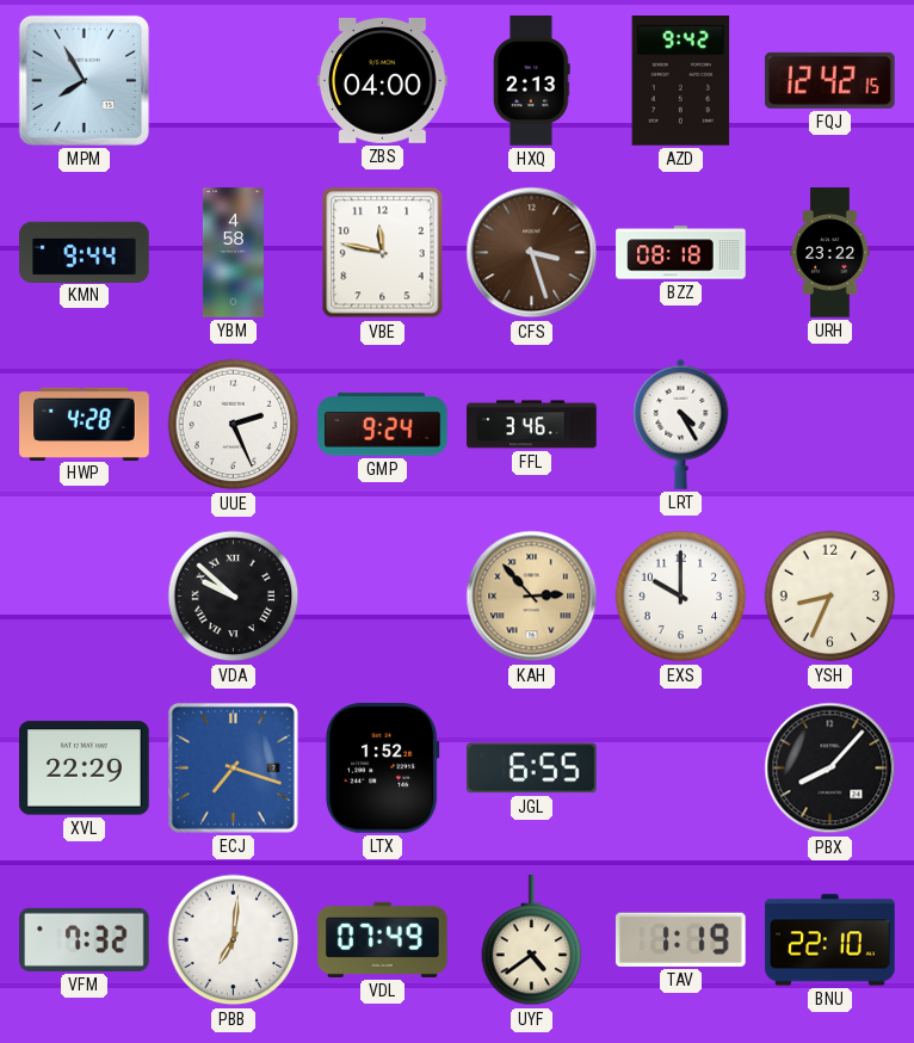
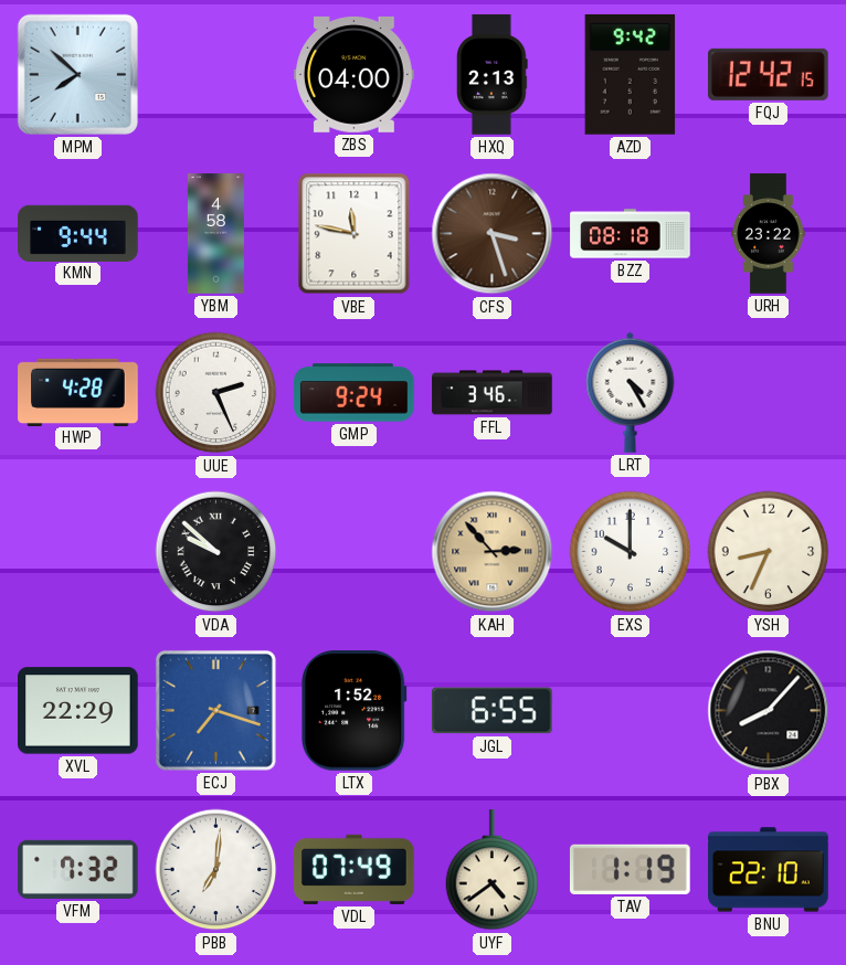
MPM: 7:55 -> 7:52 (77, 74)
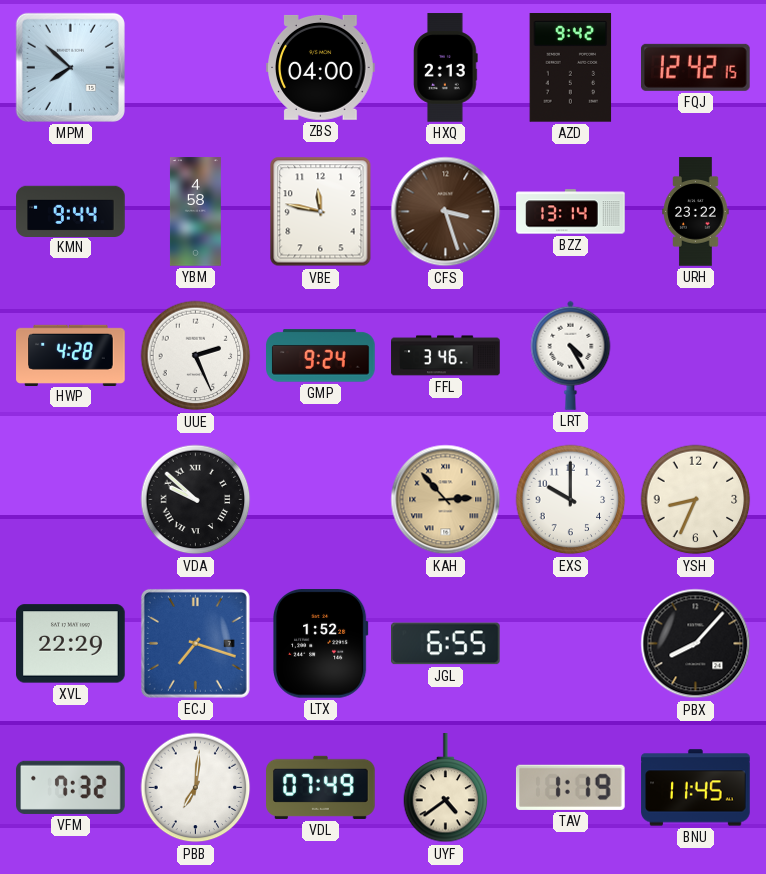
BZZ: 08:18 -> 13:14 (571, 212)
BNU: 22:10 -> 11:45 (696, 788)
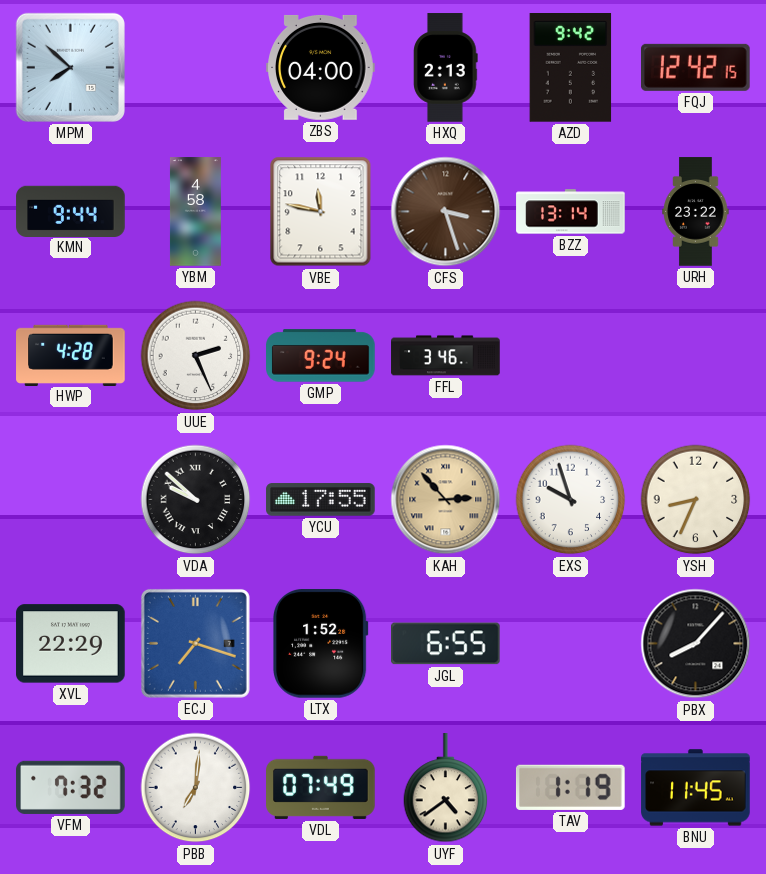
LRT: 4:25 -> none (571, 355)
YCU: none -> 17:55 (321, 500)
EXS: 10:00 -> 9:57 (571, 500)
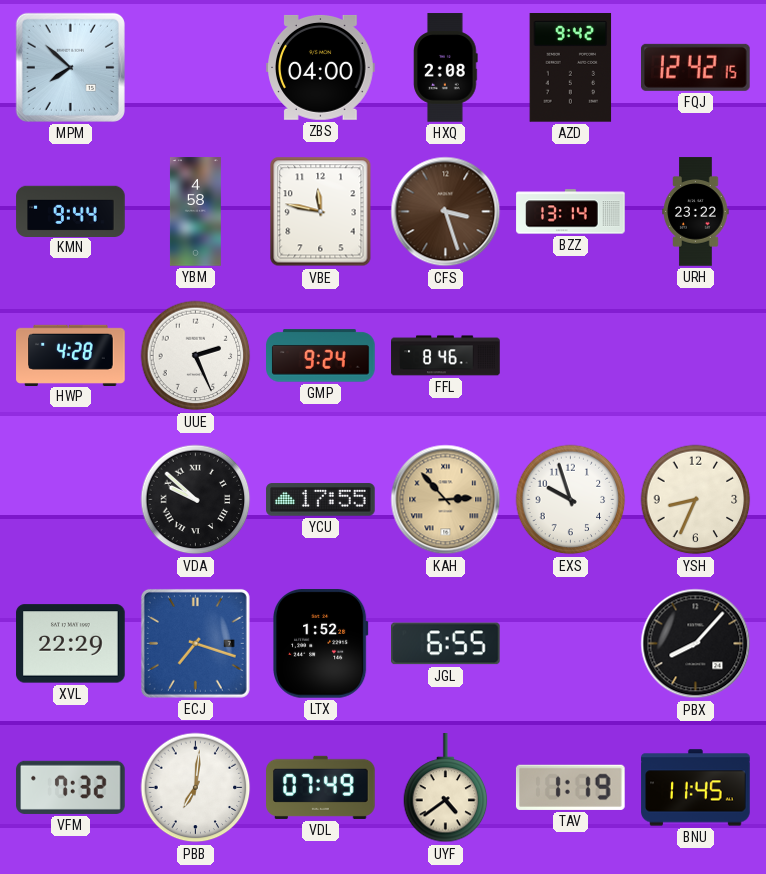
HXQ: 2:13 -> 2:08 (446, 68)
FFL: 3:46 -> 8:46 (446, 356)
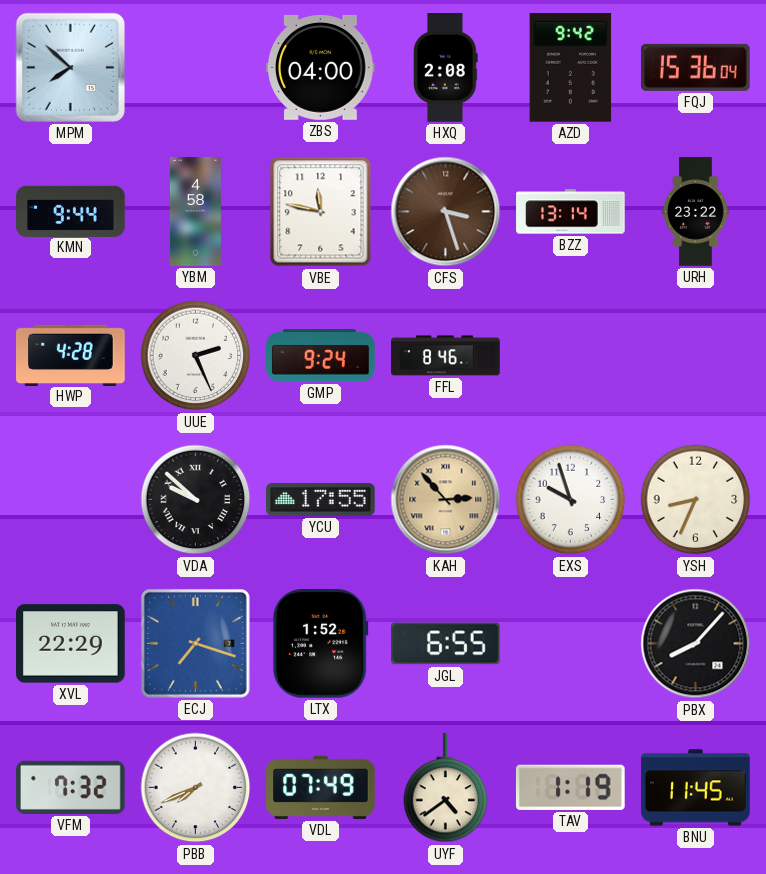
FQJ: 12:42 -> 15:36 (696, 67)
PBB: 7:01 -> 7:41 (196, 788)
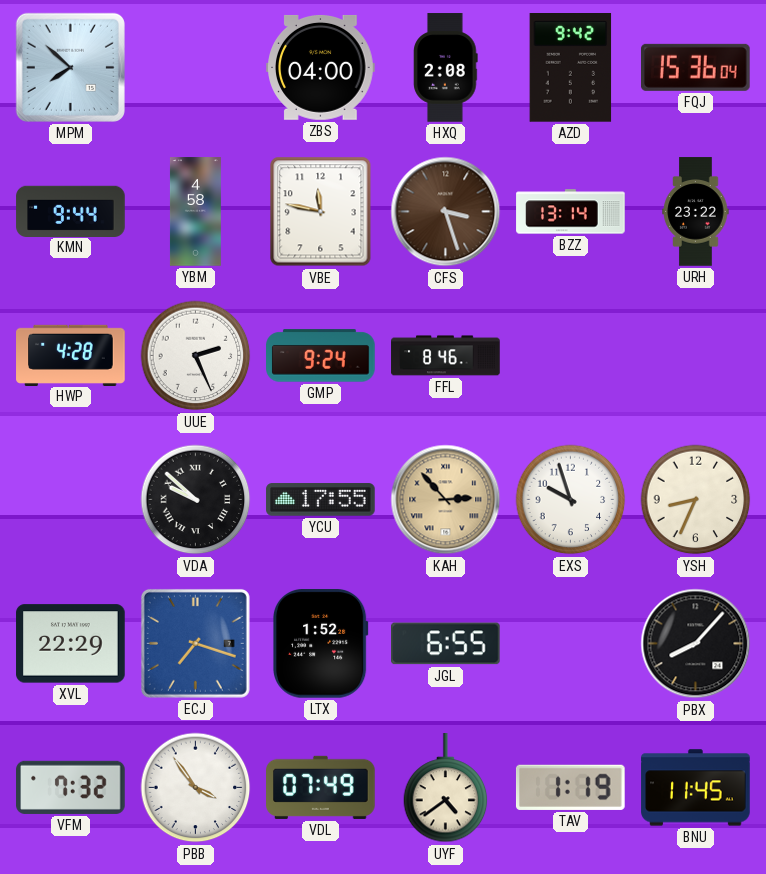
PBB: 7:41 -> 3:54 (196, 788)
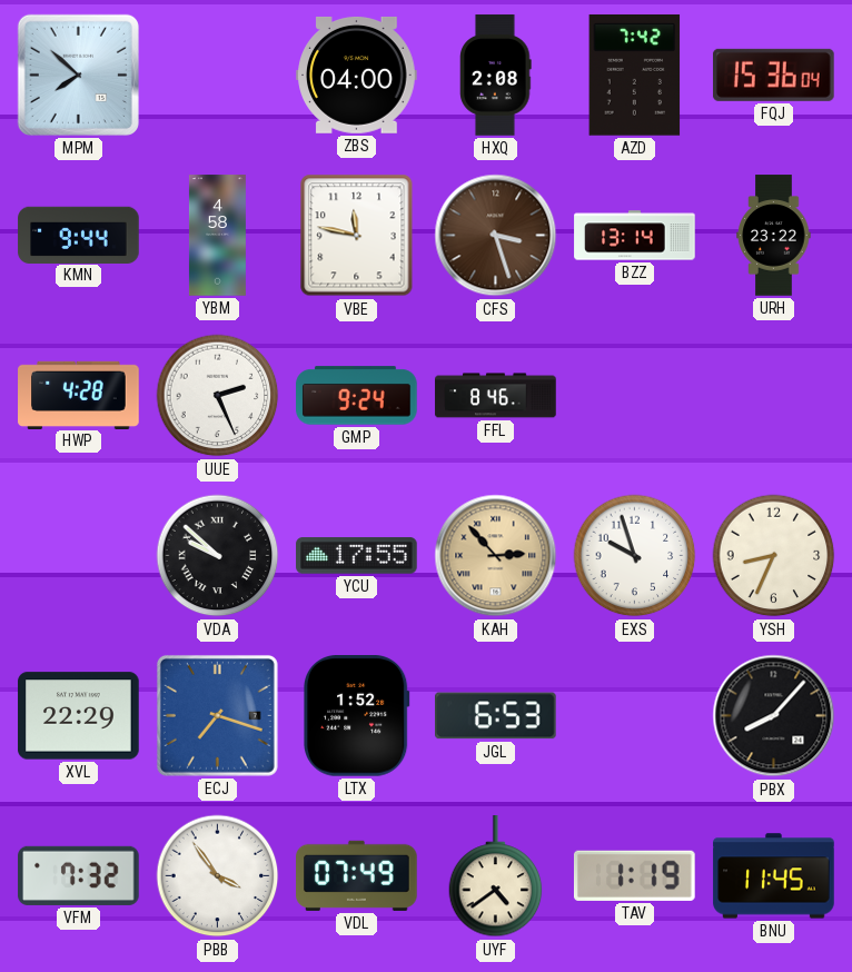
AZD: 9:42 -> 7:42 (635, 76)
JGL: 6:55 -> 6:53 (496, 716)
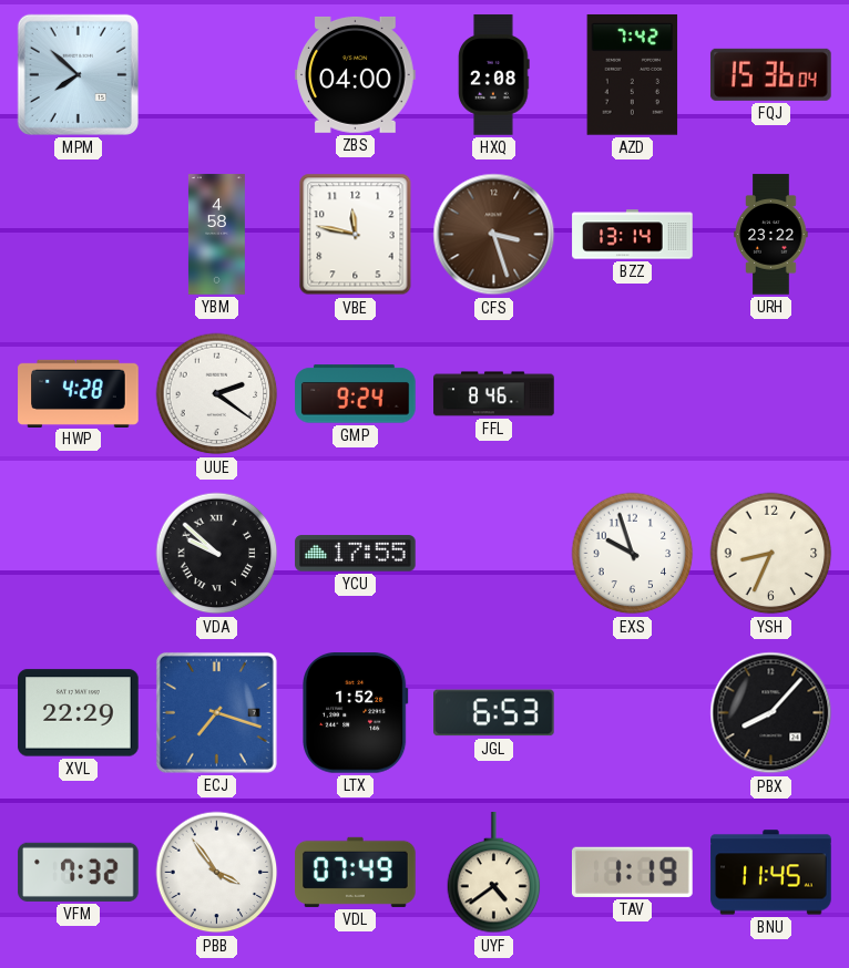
KMN: 9:44 -> none (79, 235)
UUE: 2:26 -> 2:21 (217, 394)
KAH: 2:53 -> none (496, 556)
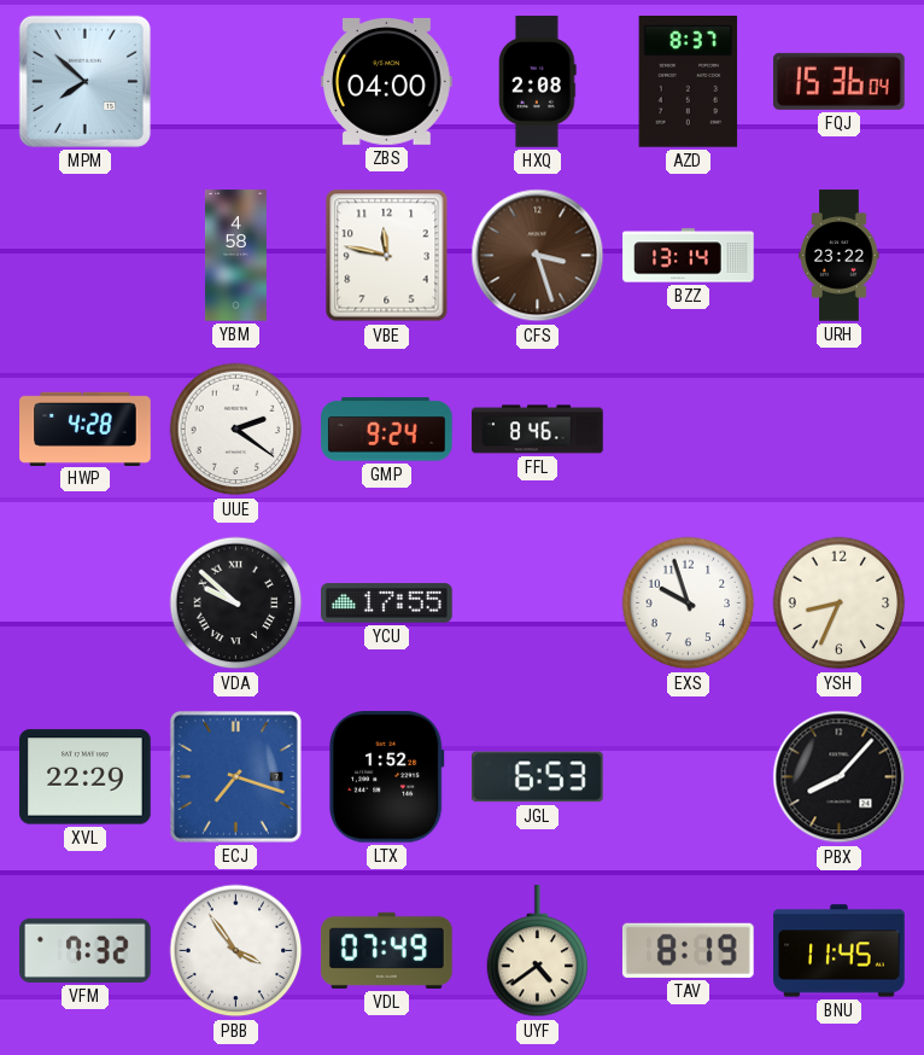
AZD: 7:42 -> 8:37 (689, 82)
TAV: 1:19 -> 8:19 (688, 950)
